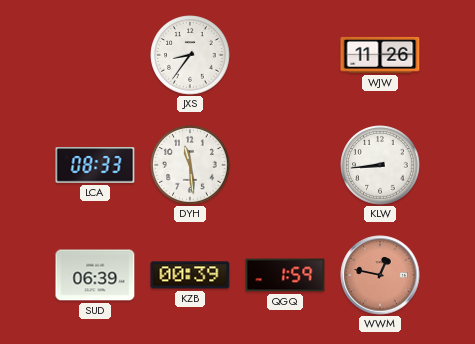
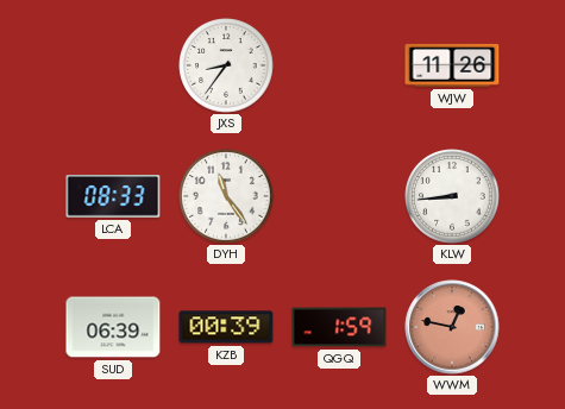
DYH: 11:29 -> 11:24 (226, 196)
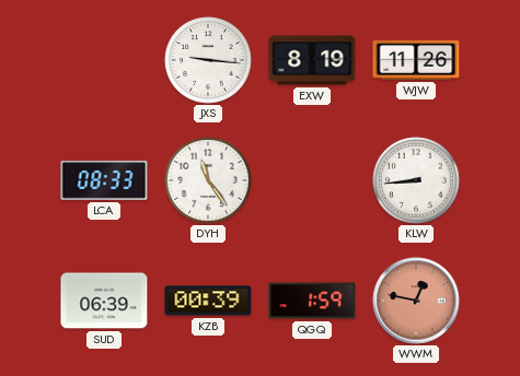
JXS: 8:36 -> 9:16 (208, 60)
EXW: none -> 8:19 (312, 60)
